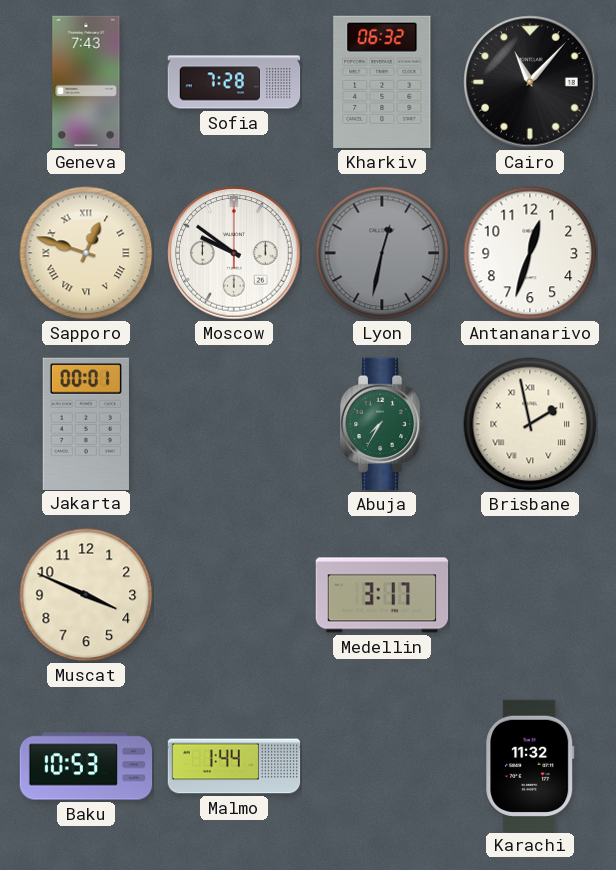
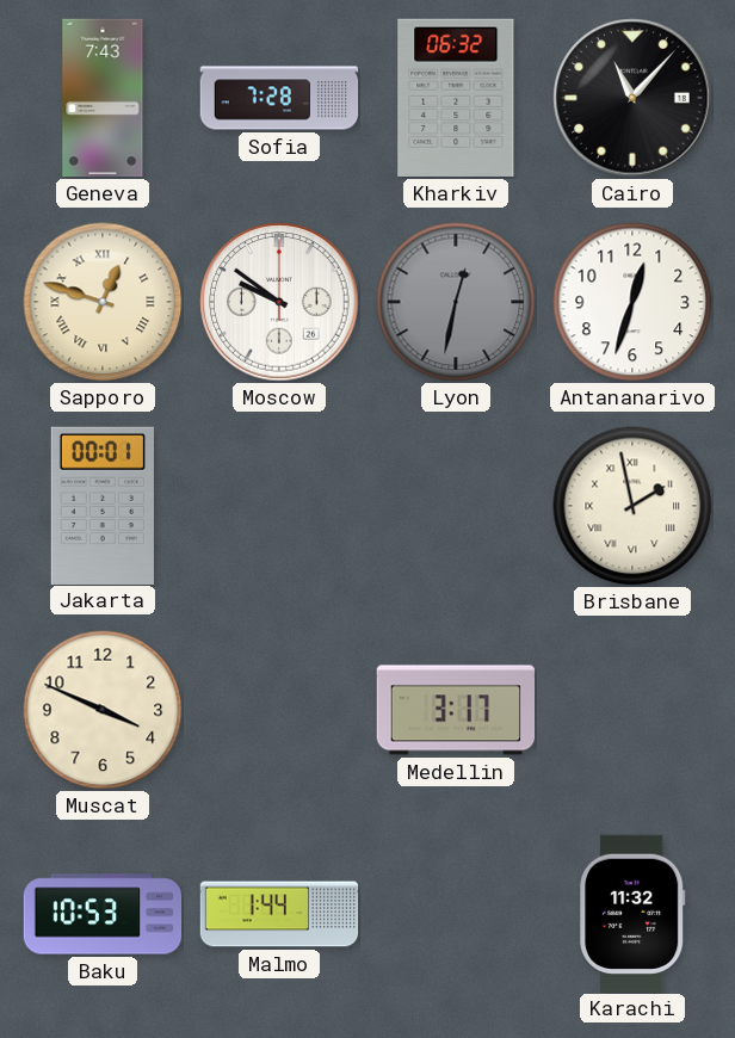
Abuja: 7:35 -> none (382, 424)
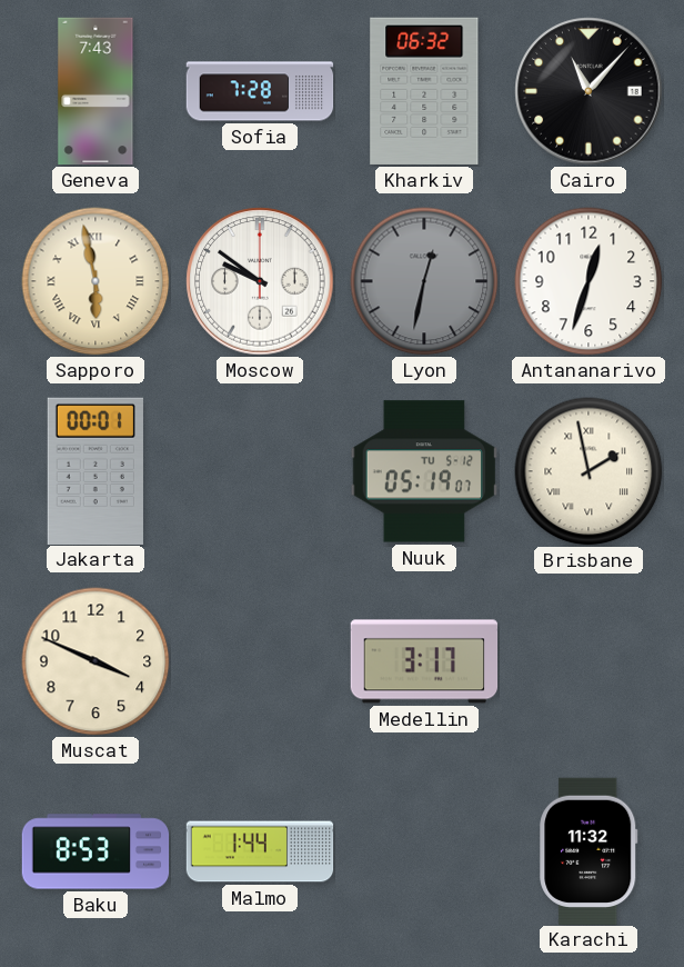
Sapporo: 12:48 -> 5:58 (95, 281)
Nuuk: none -> 05:19 (423, 471)
Baku: 10:53 -> 8:53 (95, 851)
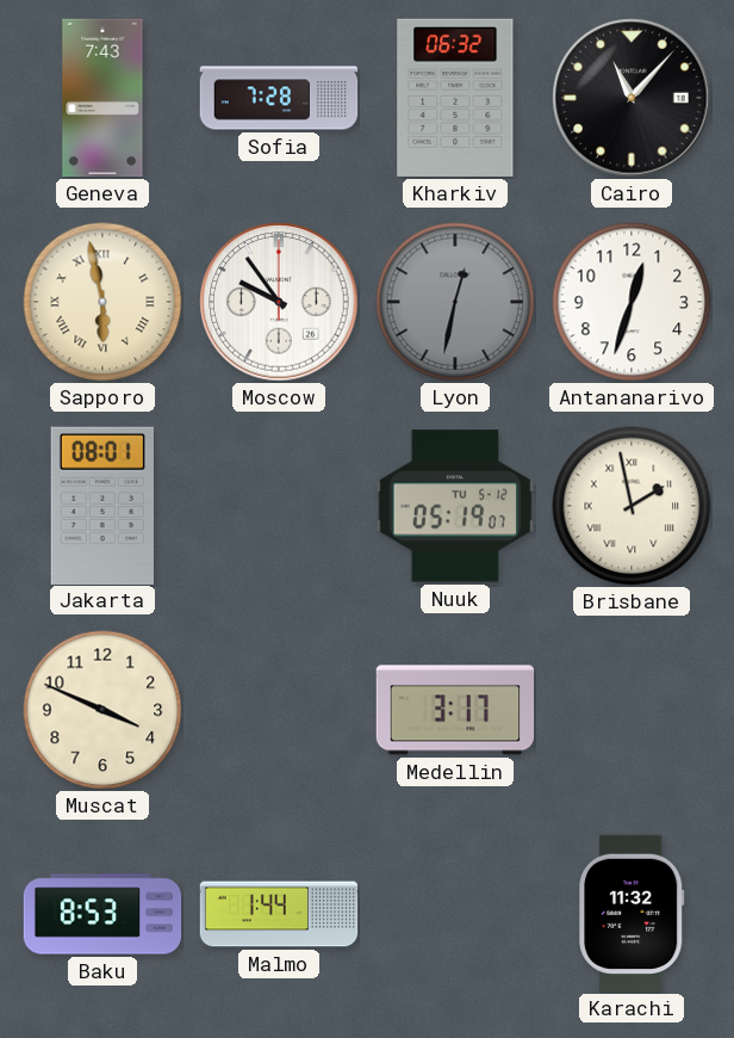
Moscow: 9:51 -> 9:54 (279, 302)
Jakarta: 00:01 -> 08:01 (102, 505)
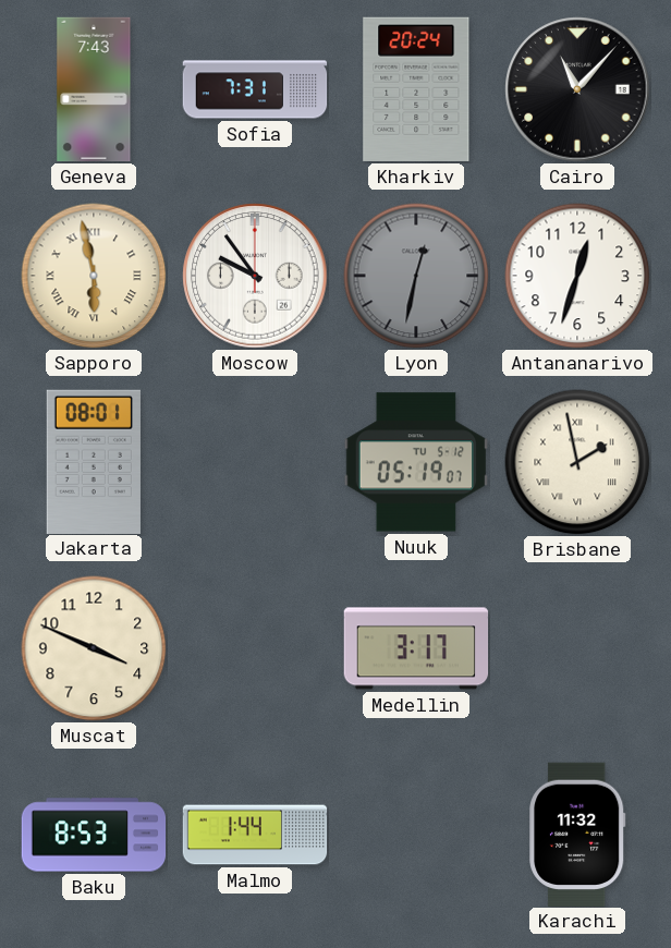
Sofia: 7:28 -> 7:31 (255, 89)
Kharkiv: 06:32 -> 20:24 (416, 89)
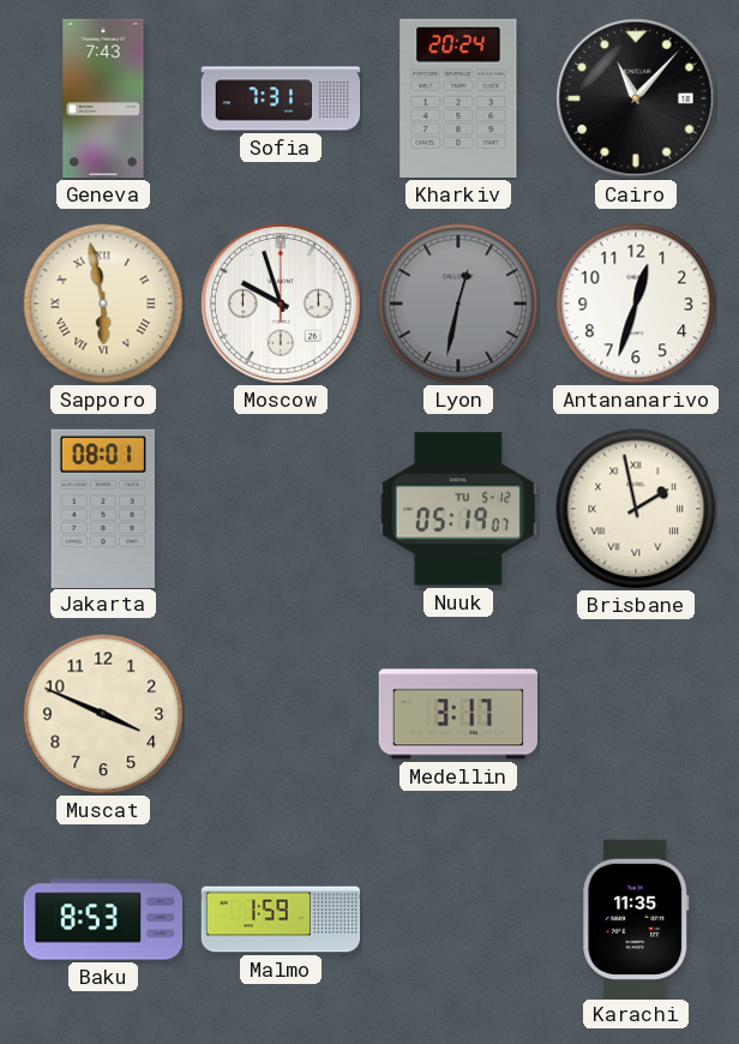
Moscow: 9:54 -> 9:57 (281, 304)
Malmo: 1:44 -> 1:59 (281, 919)
Karachi: 11:32 -> 11:35 (636, 918)
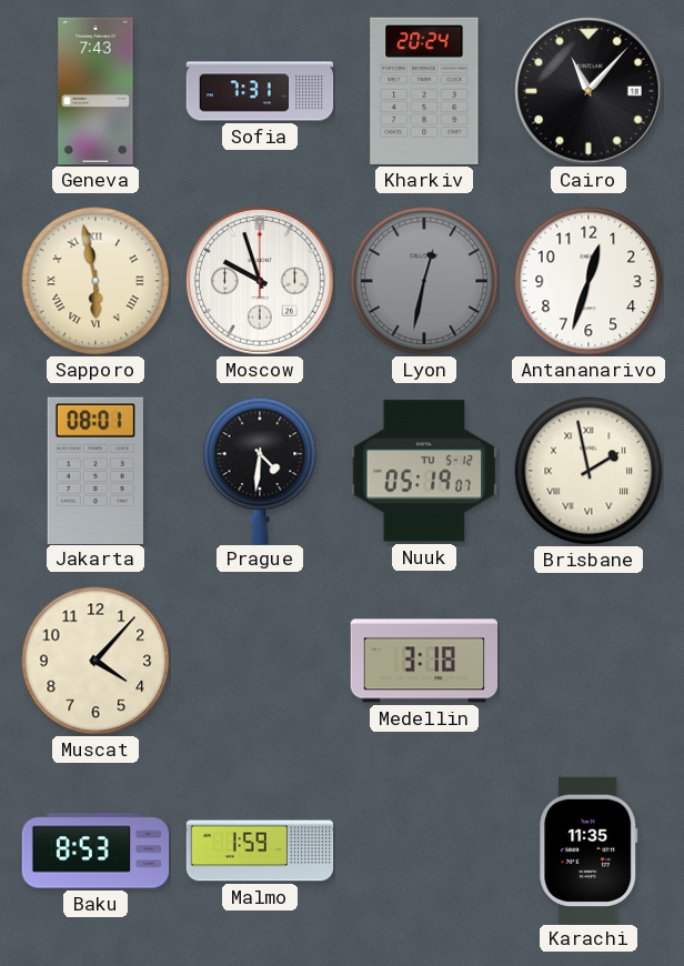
Prague: none -> 4:31 (260, 470)
Muscat: 3:49 -> 4:07 (95, 661)
Medellin: 3:17 -> 3:18 (424, 661)
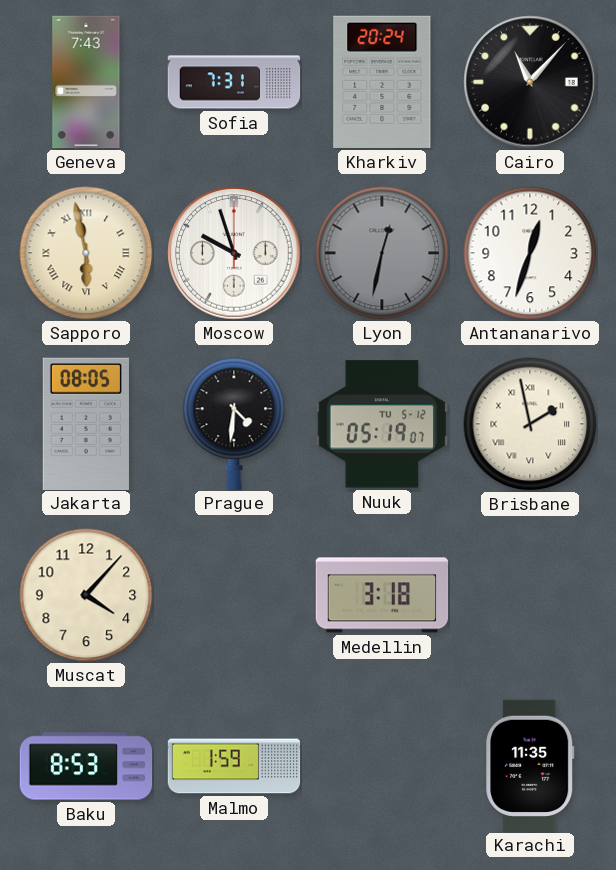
Jakarta: 08:01 -> 08:05 (86, 423)
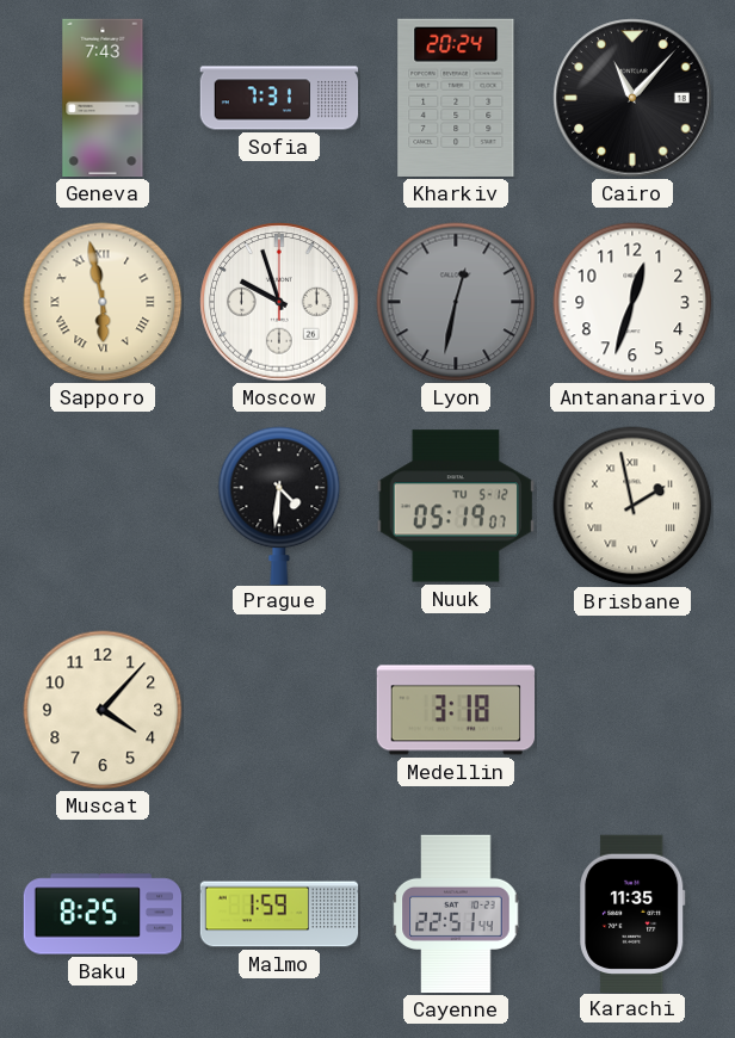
Jakarta: 08:05 -> none (86, 423)
Baku: 8:53 -> 8:25 (103, 914)
Cayenne: none -> 22:51 (456, 914)
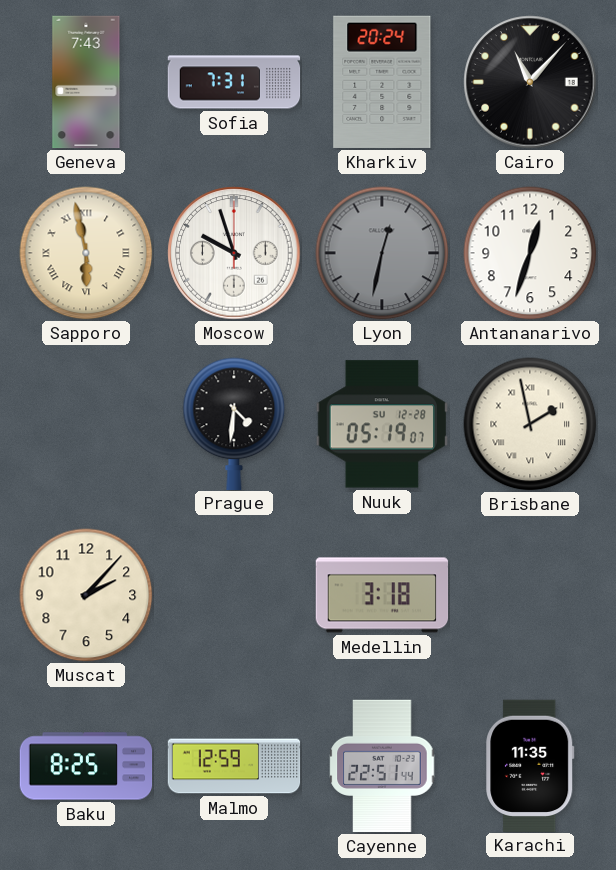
Nuuk date: TU 5-12 -> SU 12-28 (381, 424)
Muscat: 4:07 -> 2:07 (86, 595)
Malmo: 1:59 -> 12:59 (234, 766)
